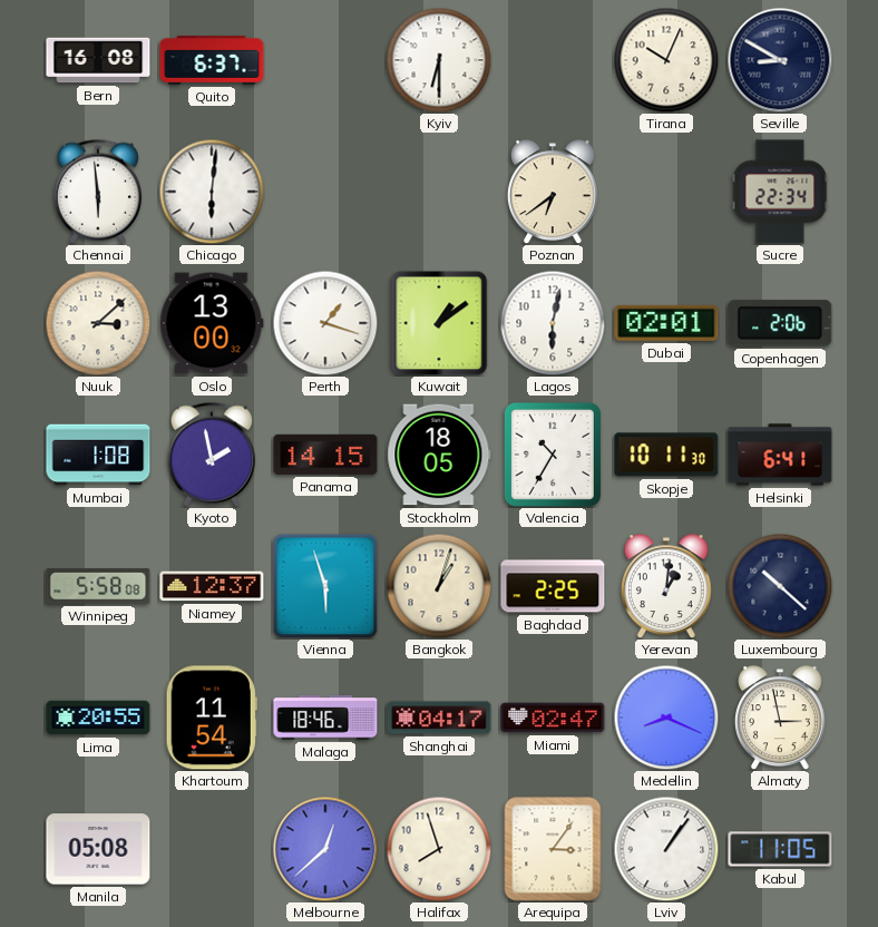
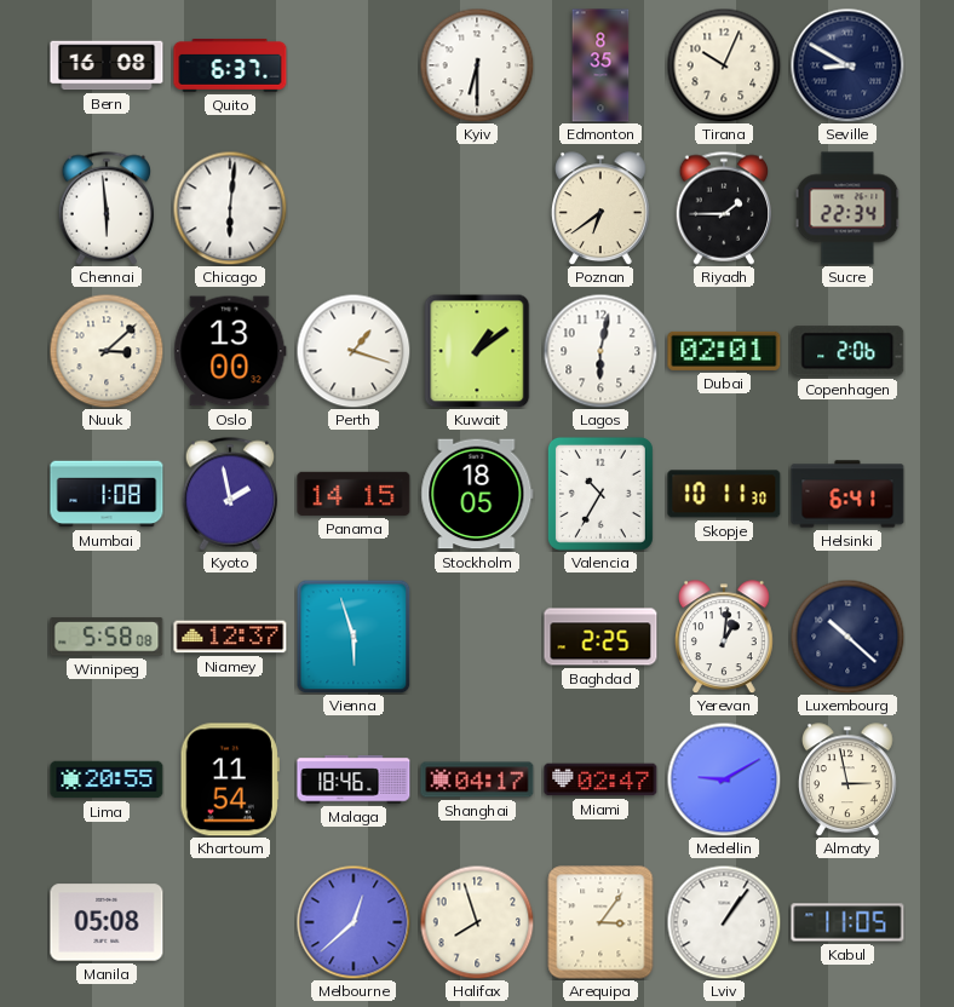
Edmonton: none -> 8:35 (600, 65)
Riyadh: none -> 1:45 (724, 208)
Bangkok: 1:03 -> none (439, 586)
Medellin: 8:19 -> 9:10 (724, 779)
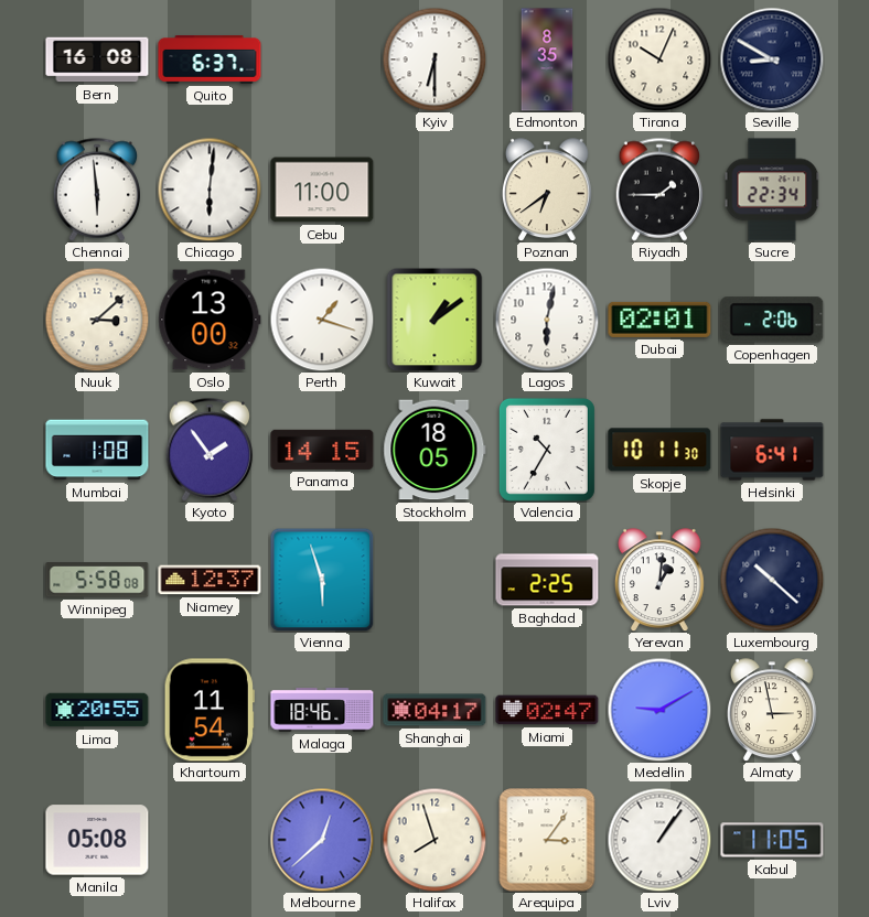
Cebu: none -> 11:00 (322, 190)
Kyoto: 1:58 -> 1:54 (210, 450)
